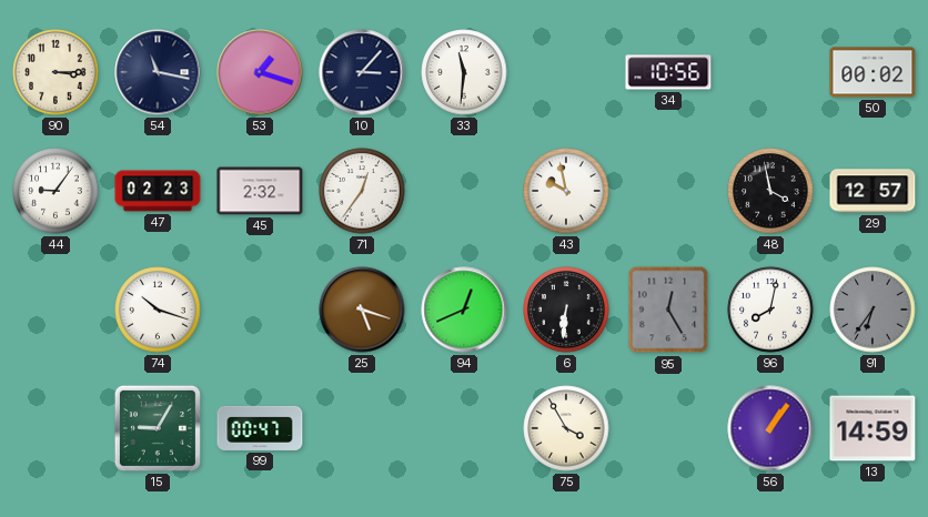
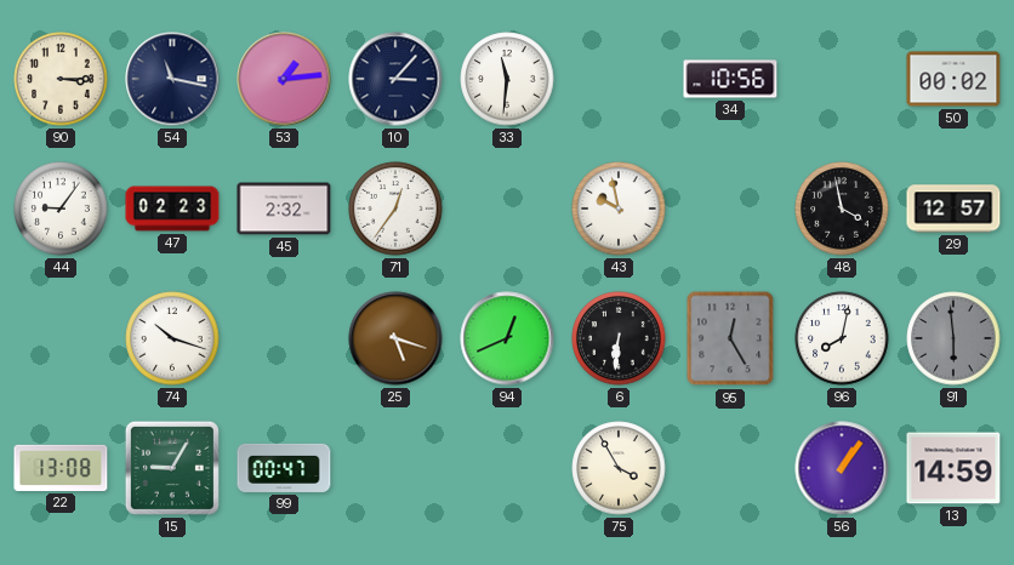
53: 1:18 -> 1:14 (284, 79)
91: 6:36 -> 5:59 (953, 338)
22: none -> 13:08 (61, 468)
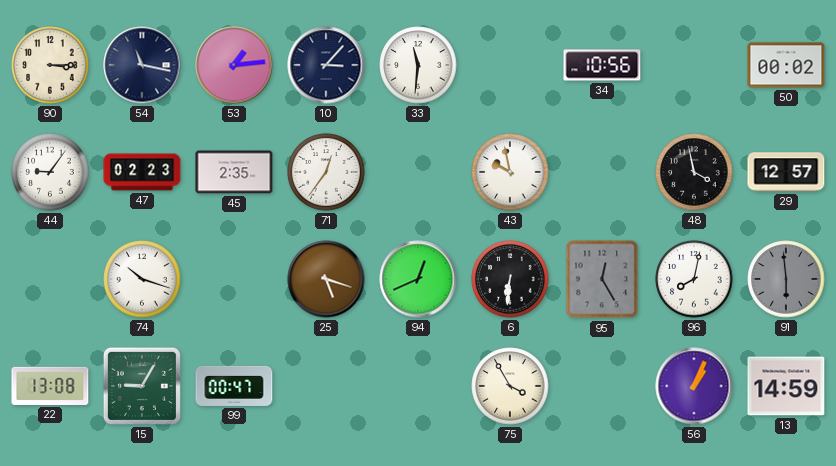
45: 2:32 -> 2:35 (234, 172)
56: 1:06 -> 1:04 (694, 386)
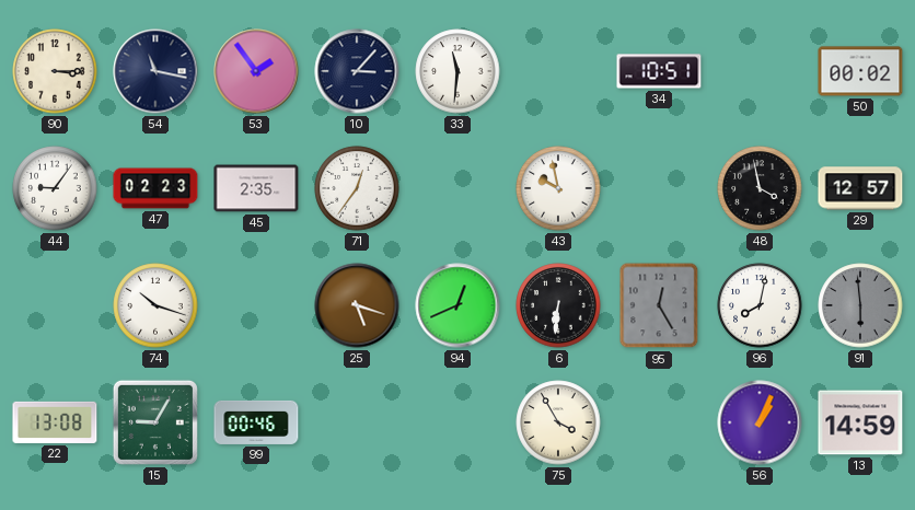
53: 1:14 -> 1:54 (256, 71)
34: 10:56 -> 10:51 (659, 71)
99: 00:47 -> 00:46 (256, 422)
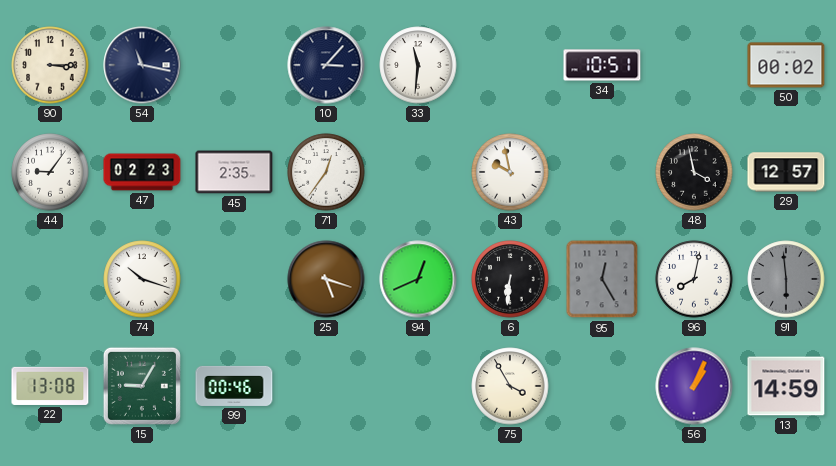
53: 1:54 -> none (256, 71)
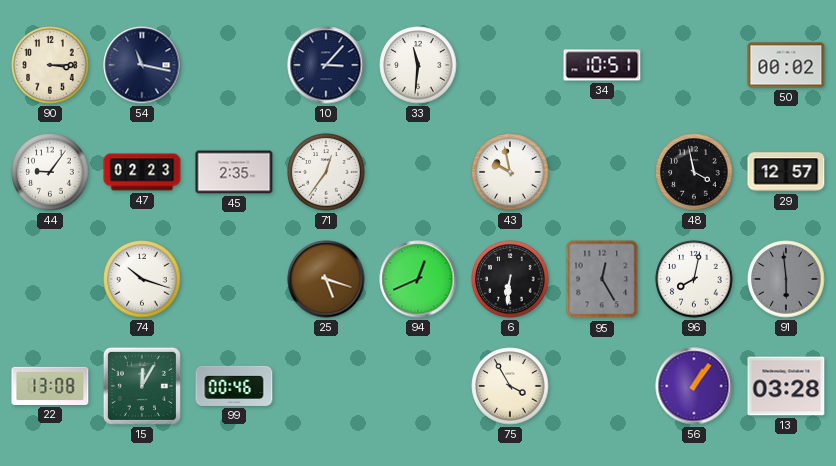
15: 9:05 -> 12:05 (142, 386)
56: 1:04 -> 1:06 (694, 386)
13: 14:59 -> 03:28 (786, 386)
